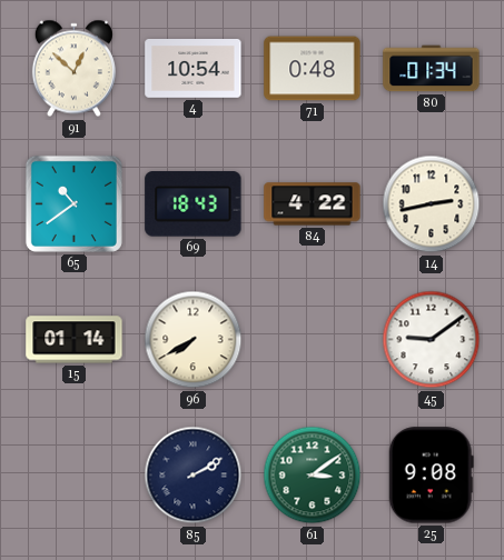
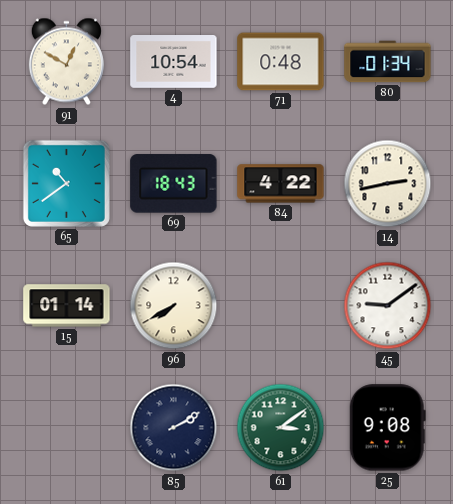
91: 12:52 -> 12:50 (66, 62)
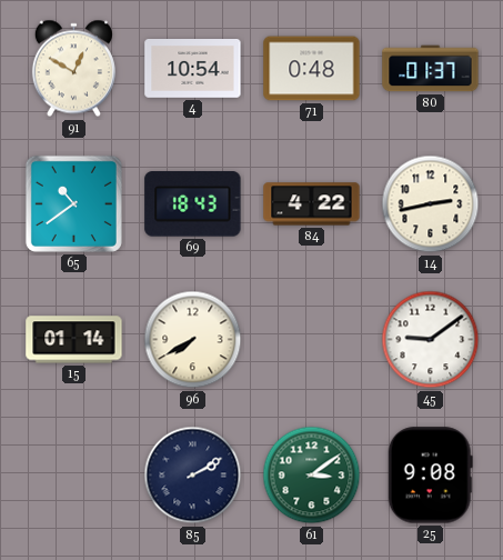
80: 01:34 -> 01:37 (431, 69)
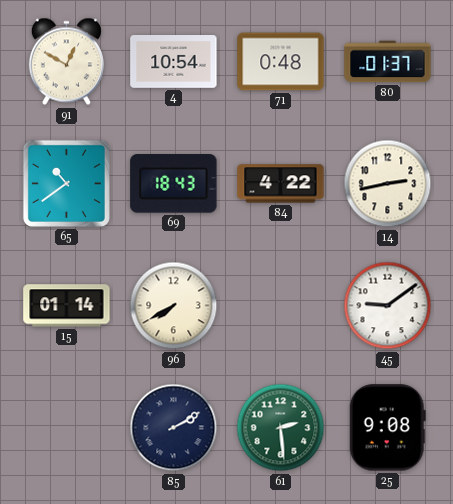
61: 3:09 -> 2:29 (281, 428)
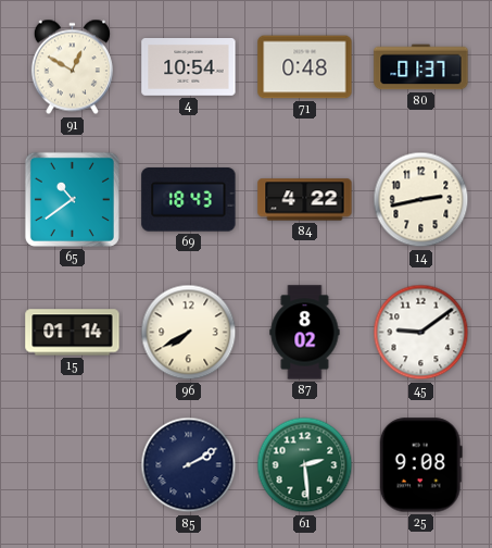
87: none -> 8:02 (305, 333)
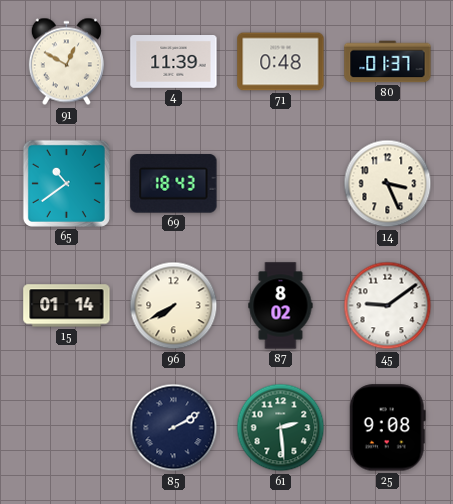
4: 10:54 -> 11:39 (174, 62)
84: 4:22 -> none (305, 200)
14: 2:43 -> 3:26 (388, 184)
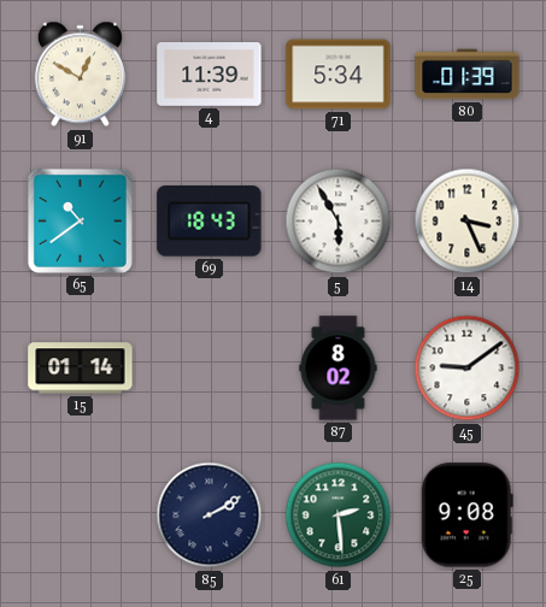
71: 0:48 -> 5:34 (339, 75)
80: 01:37 -> 01:39 (468, 75)
5: none -> 5:55 (339, 222)
96: 7:40 -> none (174, 306)
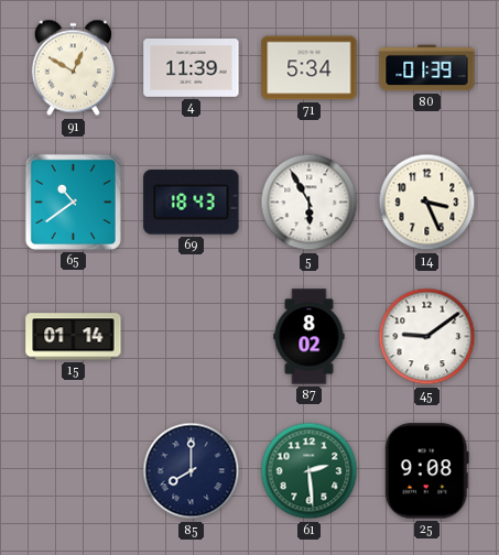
85: 2:10 -> 8:00 (192, 471)
